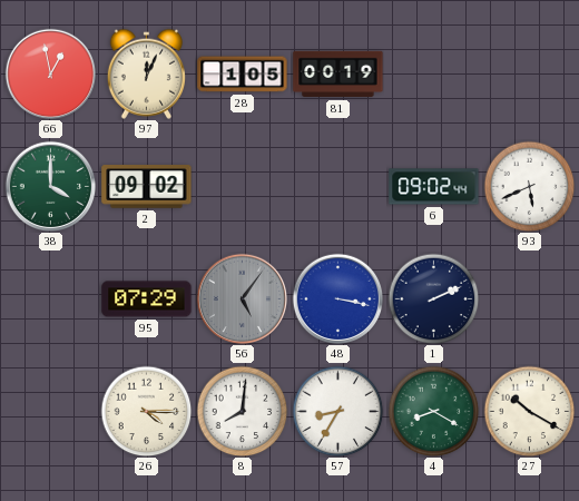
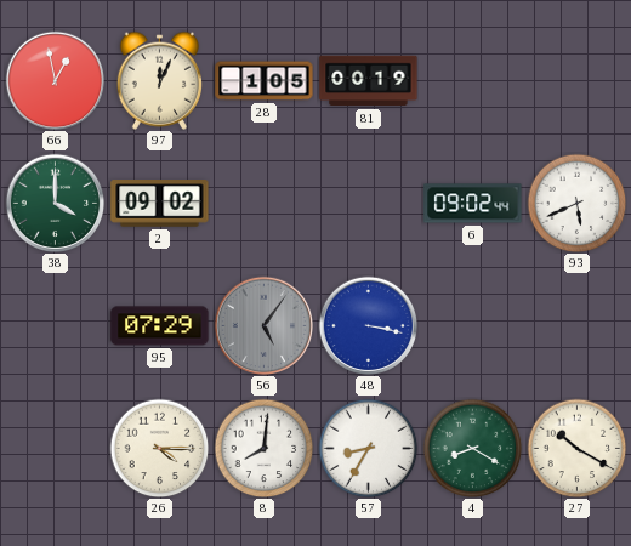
1: 2:11 -> none (433, 298)
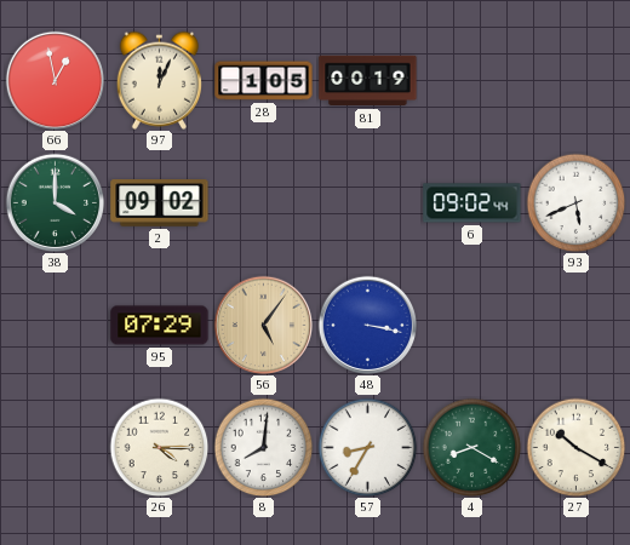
56 dial: grey -> champagne (263, 325)
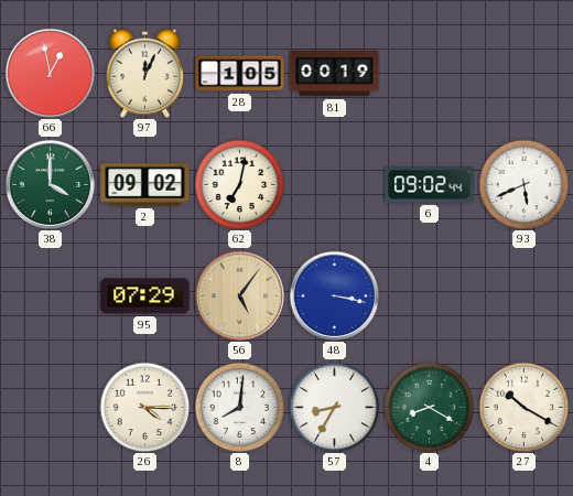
62: none -> 7:02 (239, 184)
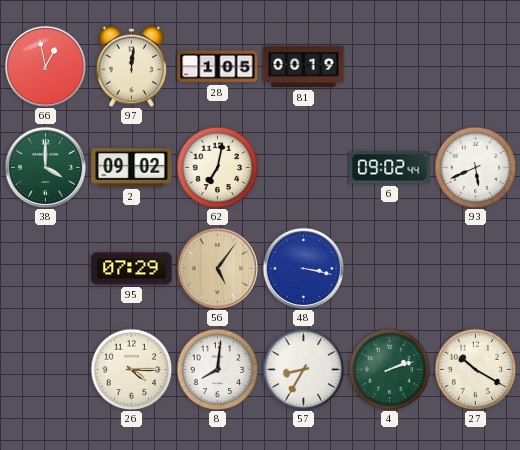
97: 12:04 -> 12:01 (131, 66)
4: 8:20 -> 2:12 (389, 369)
